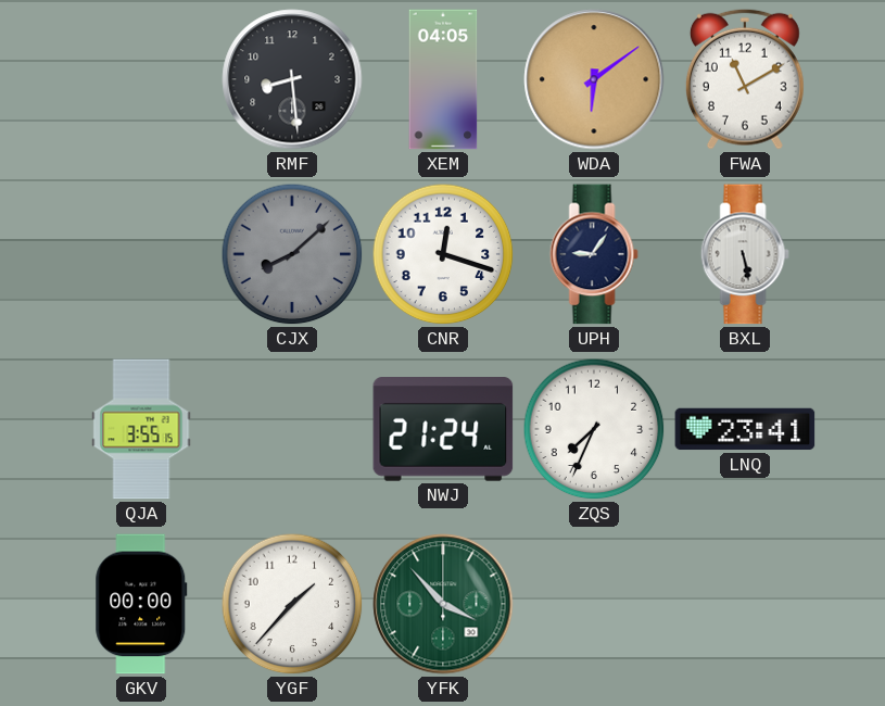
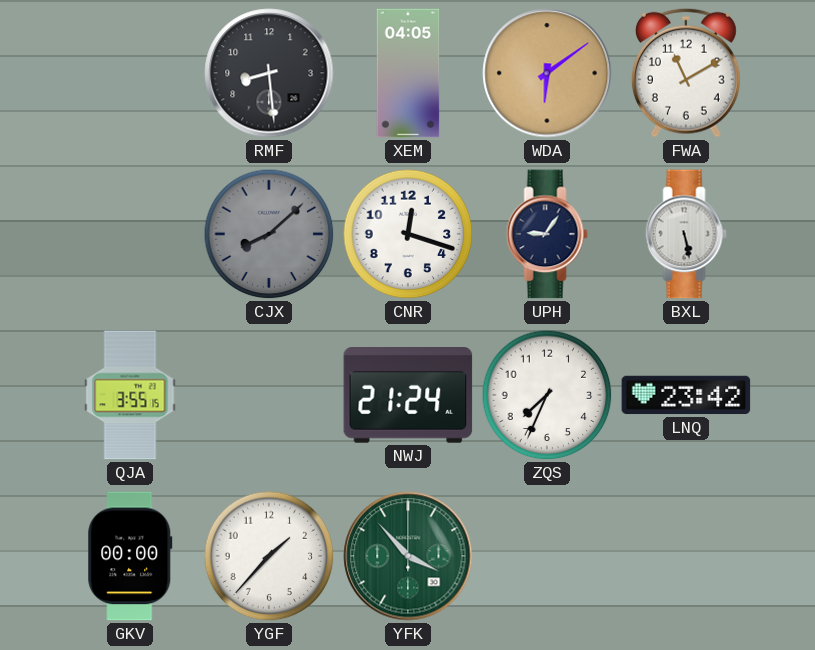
LNQ: 23:41 -> 23:42 (686, 395)
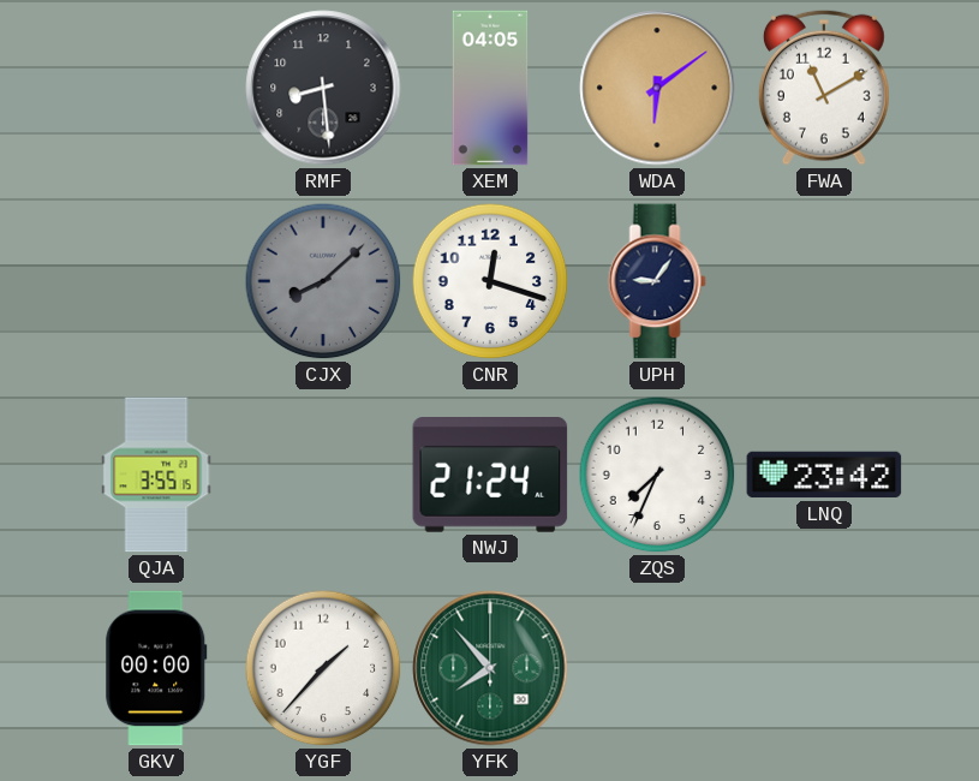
BXL: 5:28 -> none (686, 234)
YFK: 3:53 -> 7:53 (490, 668)
